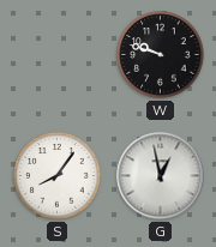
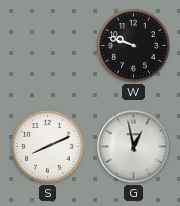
S: 8:06 -> 8:11 (48, 147)
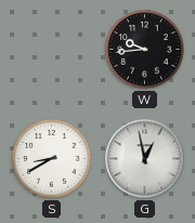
W: 9:48 -> 9:44 (145, 50)
S: 8:11 -> 8:40 (52, 159)
